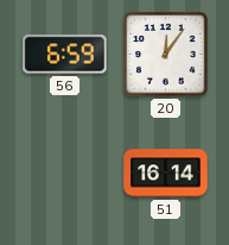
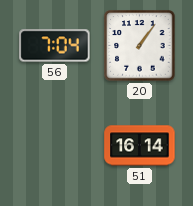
56: 6:59 -> 7:04 (55, 46)
20: 12:06 -> 1:06 (140, 46)
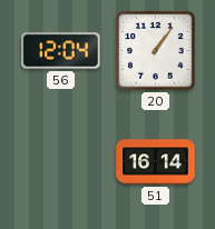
56: 7:04 -> 12:04 (61, 51)
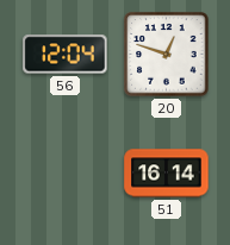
20: 1:06 -> 12:48 (167, 55)
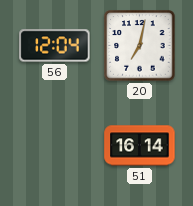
20: 12:48 -> 7:02 (140, 46)
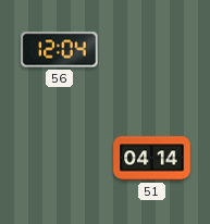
20: 7:02 -> none (140, 46)
51: 16:14 -> 04:14 (152, 159)
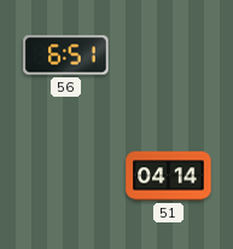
56: 12:04 -> 6:51 (66, 56)
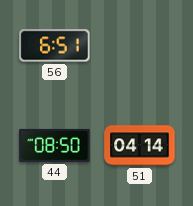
44: none -> 08:50 (55, 145)
